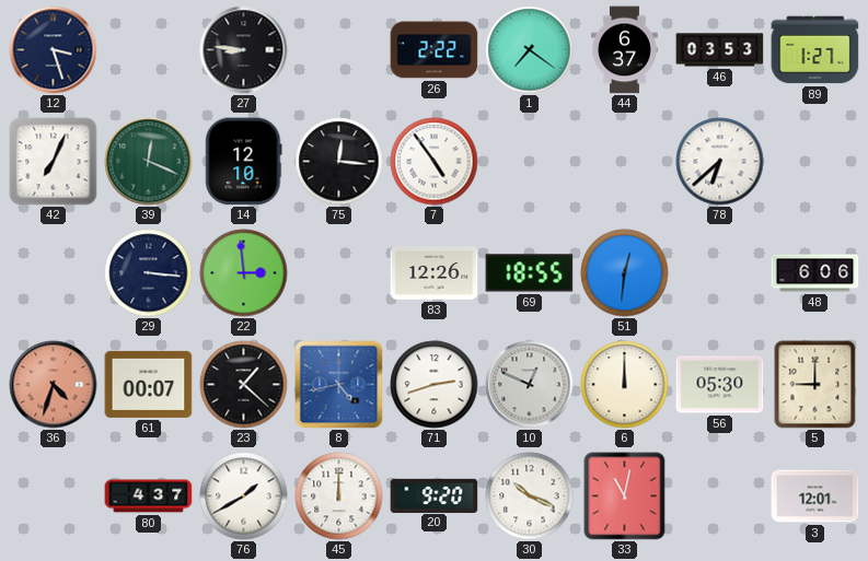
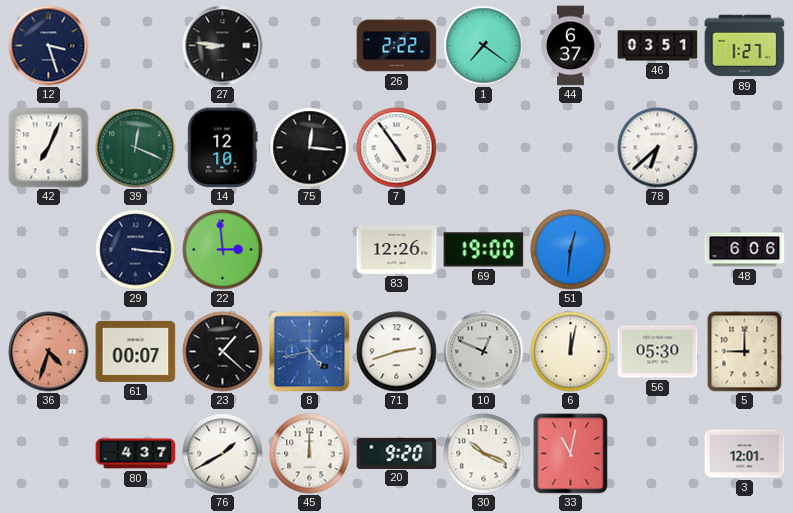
46: 03:53 -> 03:51 (658, 46)
69: 18:55 -> 19:00 (484, 250)
6: 12:00 -> 12:02 (571, 352)
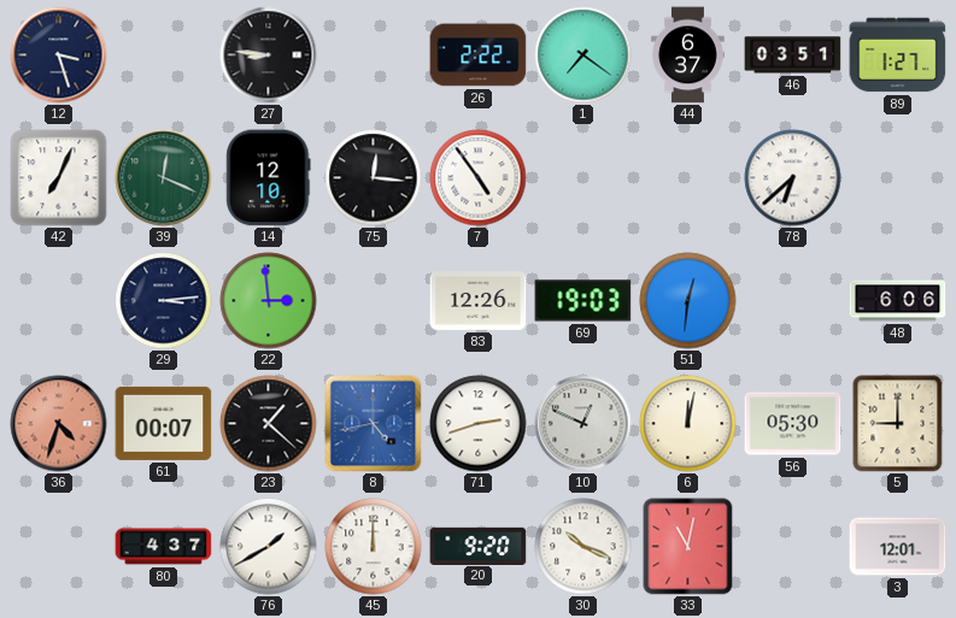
29: 3:16 -> 3:14 (164, 301)
69: 19:00 -> 19:03 (583, 301)
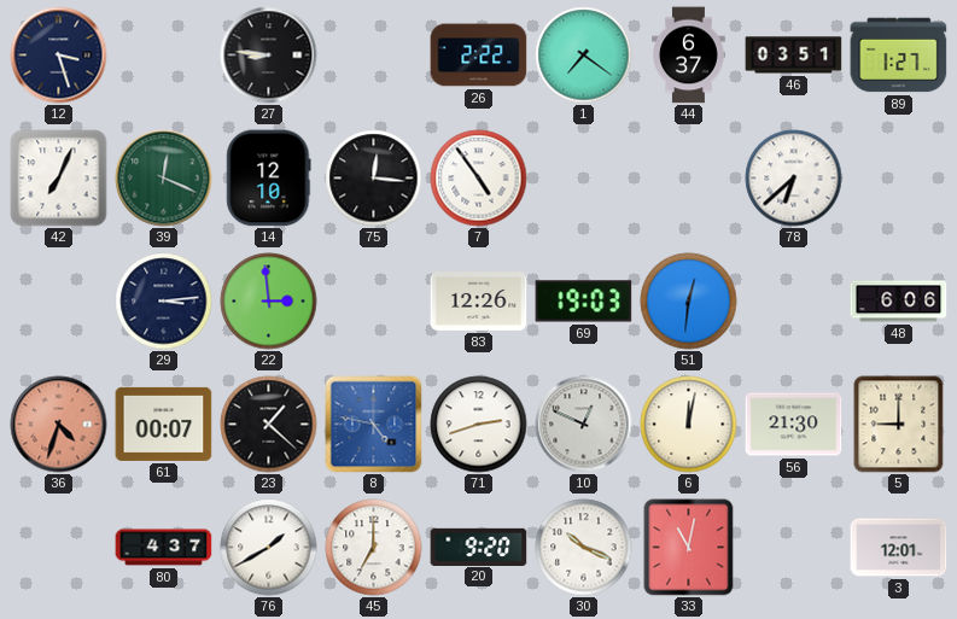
8: 4:43 -> 4:47 (374, 425)
56: 05:30 -> 21:30 (794, 425)
45: 12:00 -> 7:00 (374, 548)
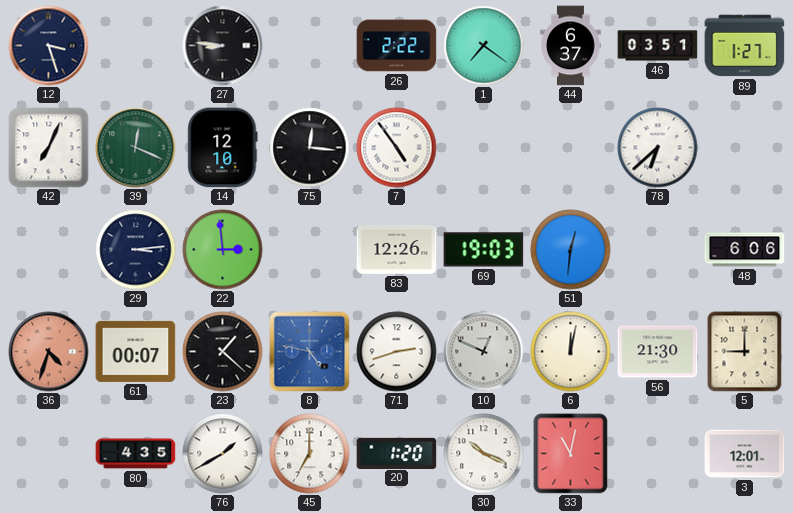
80: 4:37 -> 4:35 (136, 454)
20: 9:20 -> 1:20 (397, 453)
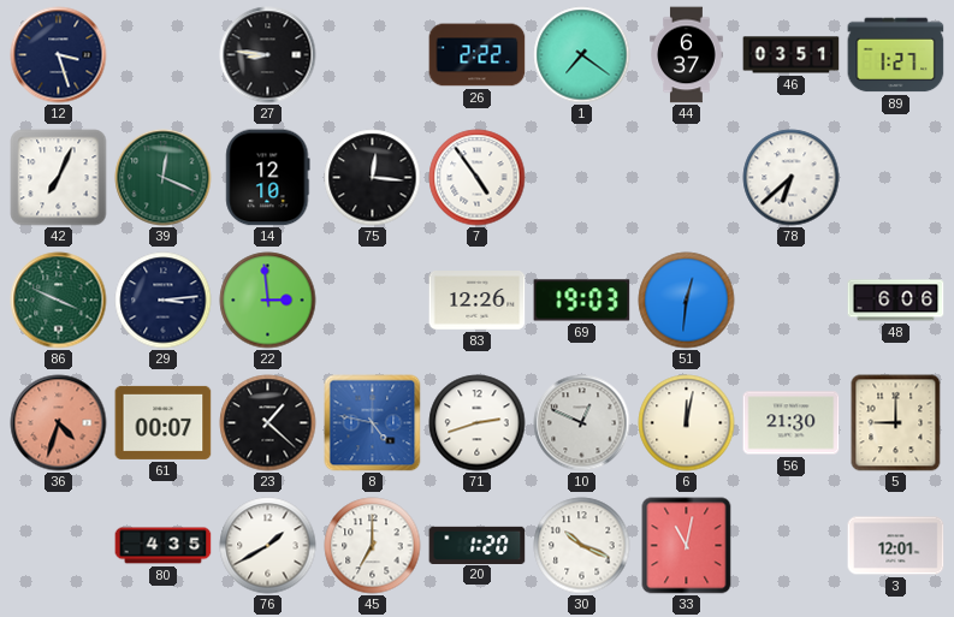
86: none -> 3:49 (59, 301)
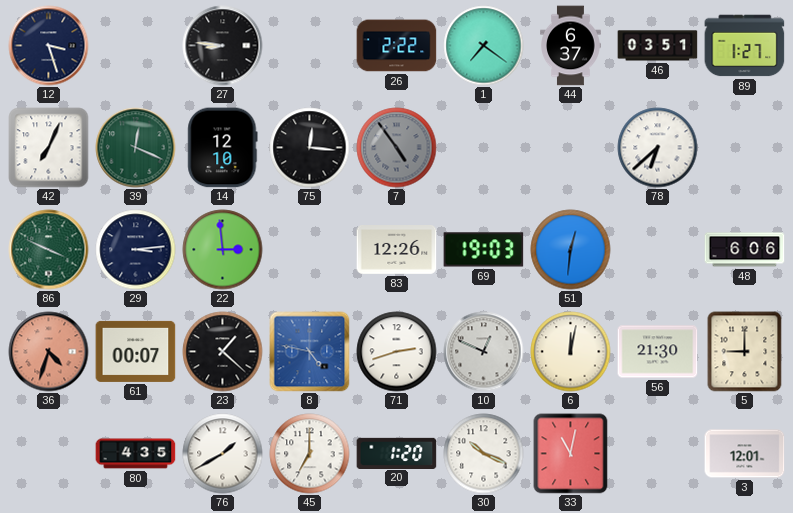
7 dial: white -> grey (397, 148)
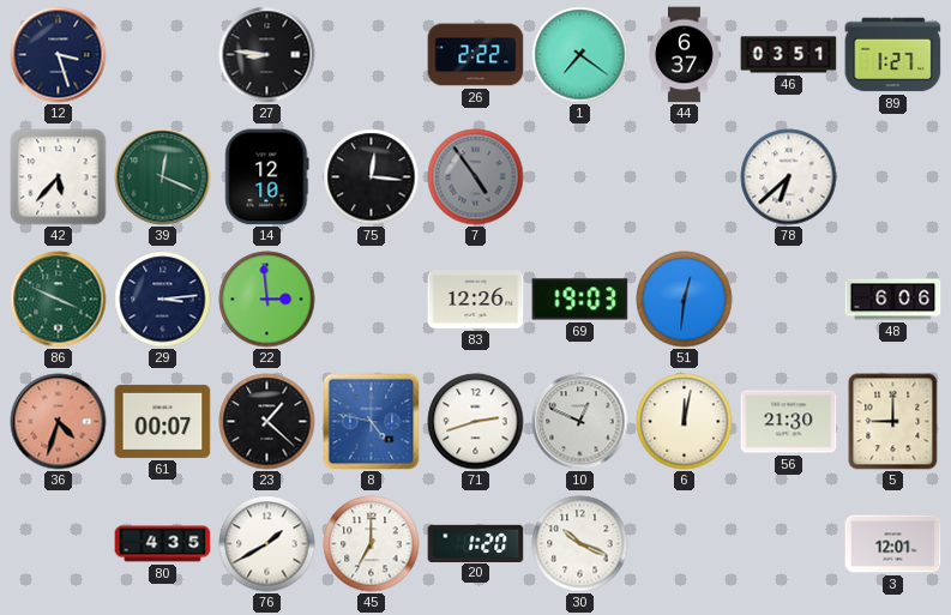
42: 7:04 -> 5:37 (59, 177)
33: 11:02 -> none (571, 454)
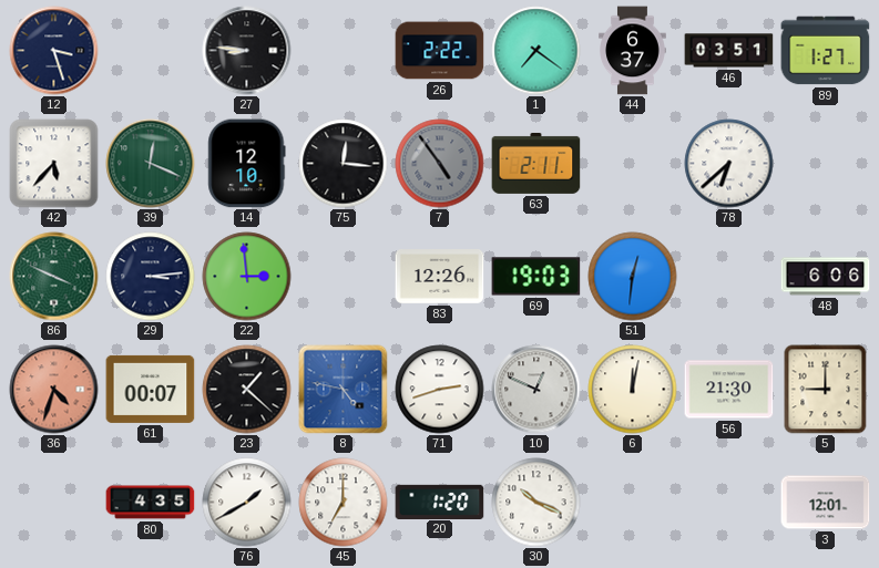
63: none -> 2:11 (536, 163)
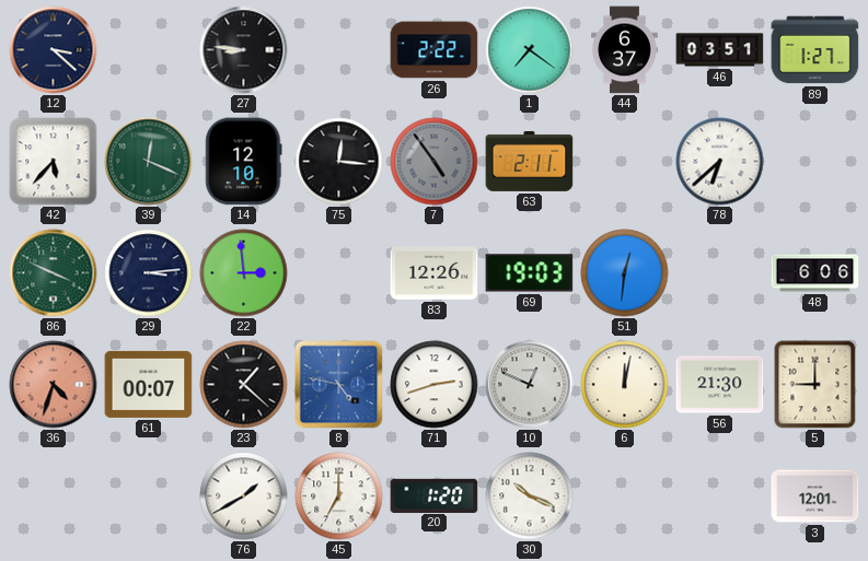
12: 3:27 -> 3:22 (54, 50)
80: 4:35 -> none (151, 503)
